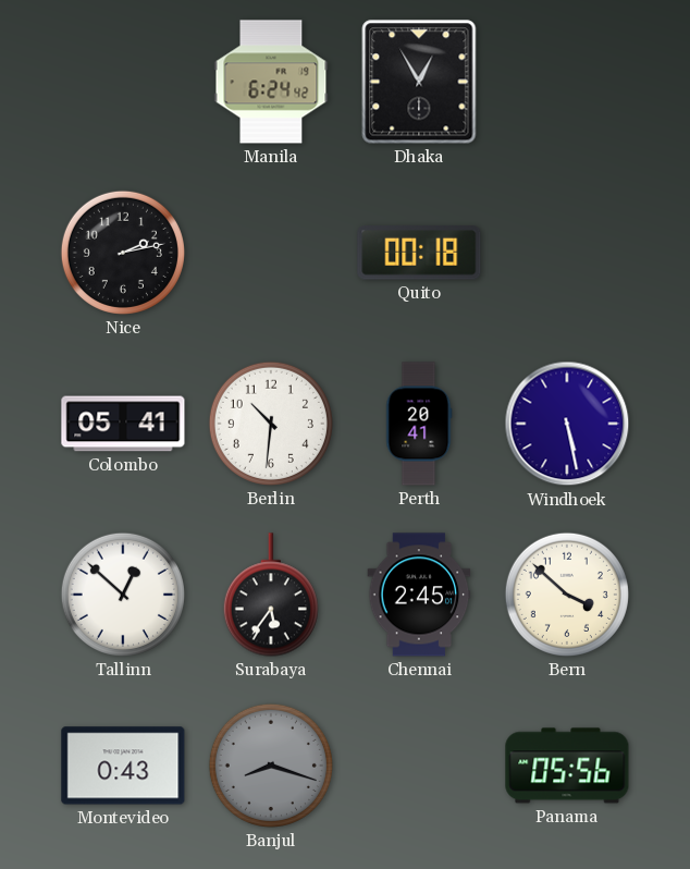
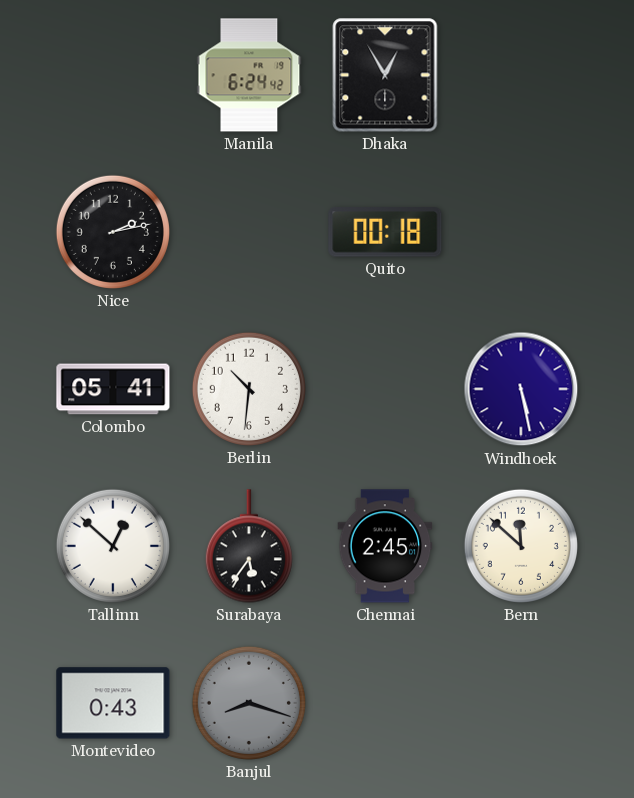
Perth: 20:41 -> none (419, 424)
Bern: 3:52 -> 11:52 (521, 546)
Panama: 05:56 -> none (567, 766)
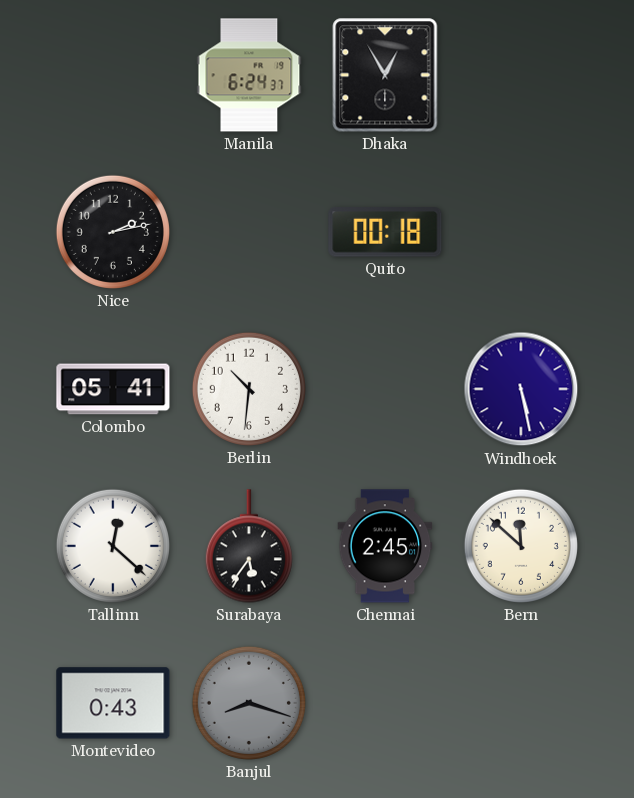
Manila: 6:24:42 -> 6:24:37 (249, 75)
Tallinn: 12:52 -> 12:22 (113, 546)
